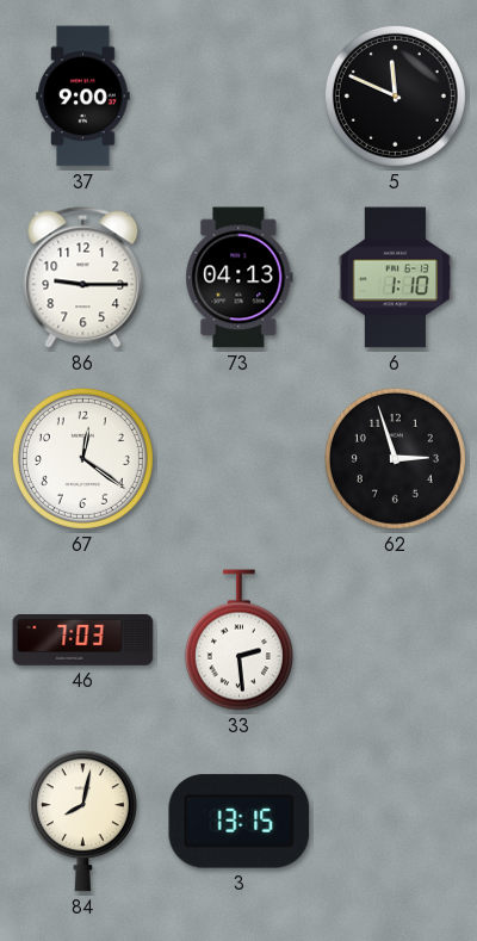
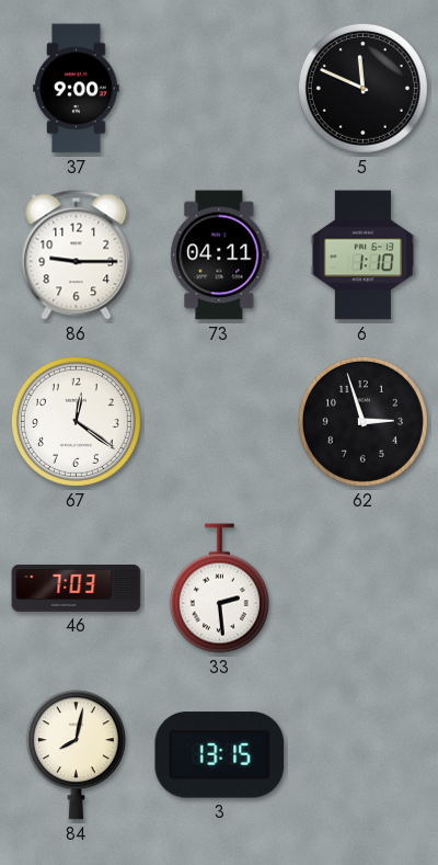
73: 04:13 -> 04:11 (220, 255)
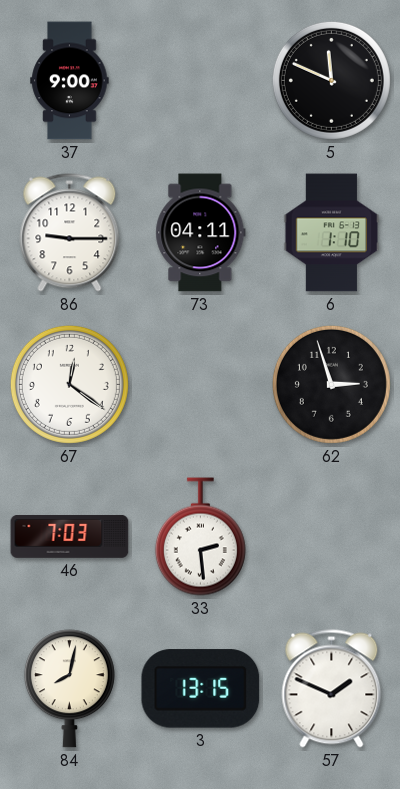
57: none -> 1:49 (332, 689)
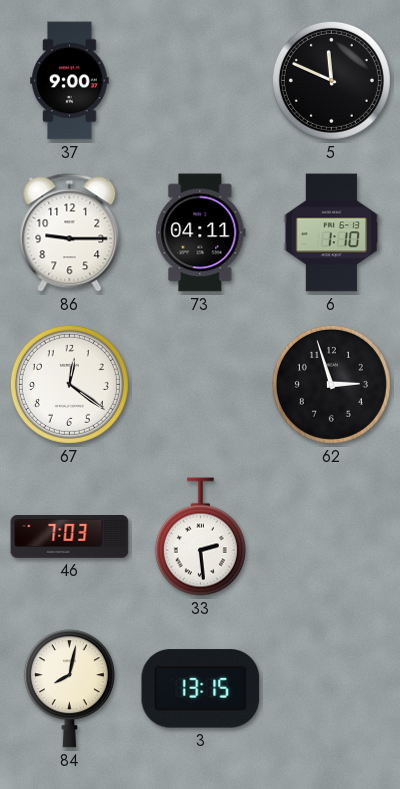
57: 1:49 -> none (332, 689)
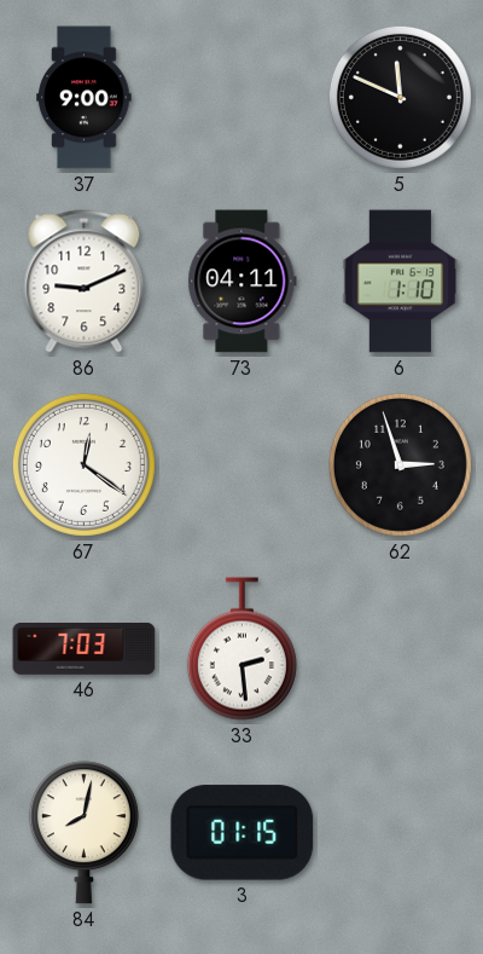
86: 9:15 -> 9:11 (85, 282)
3: 13:15 -> 01:15 (243, 833)
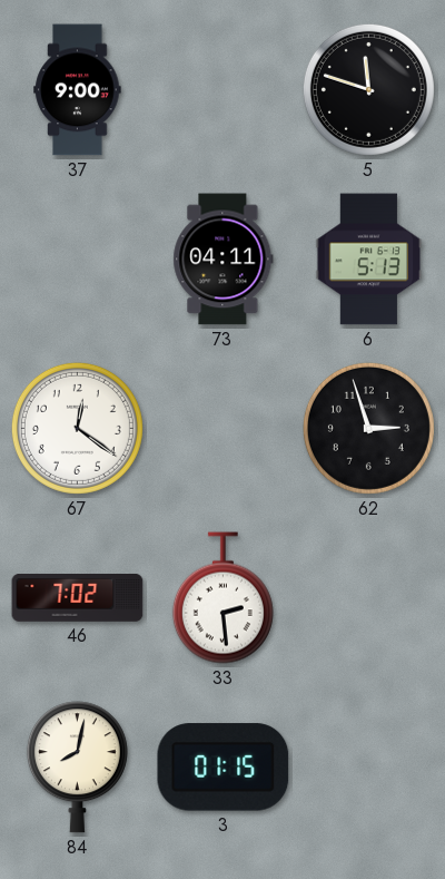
5: 11:49 -> 11:48 (368, 89)
86: 9:11 -> none (85, 282)
6: 1:10 -> 5:13 (369, 260)
46: 7:03 -> 7:02 (78, 598)
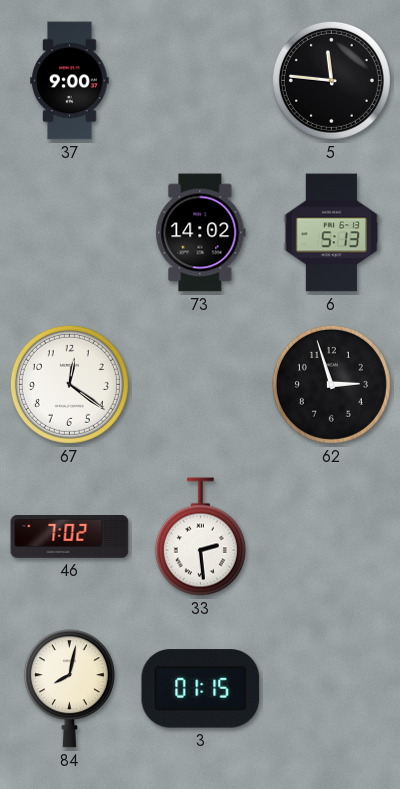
5: 11:48 -> 11:46 (331, 80)
73: 04:11 -> 14:02 (201, 233)
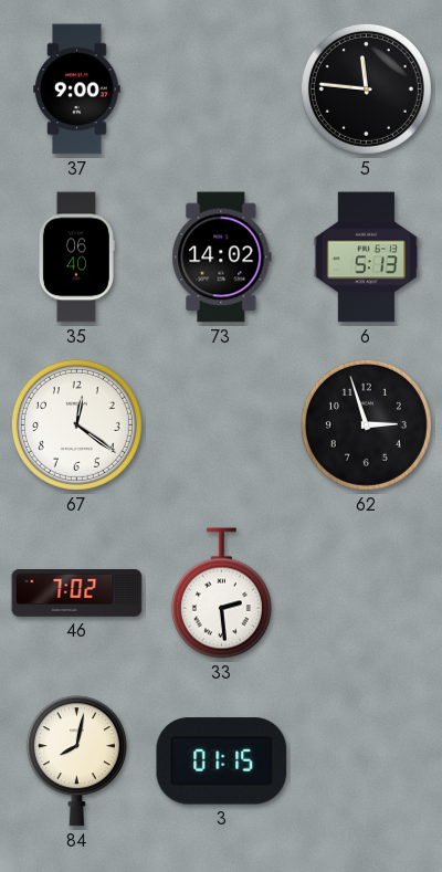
35: none -> 06:40 (76, 258)
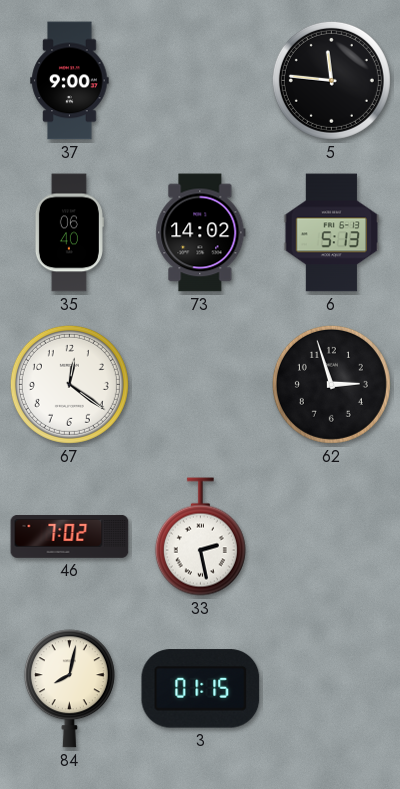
33: 2:29 -> 2:28 (200, 537)
